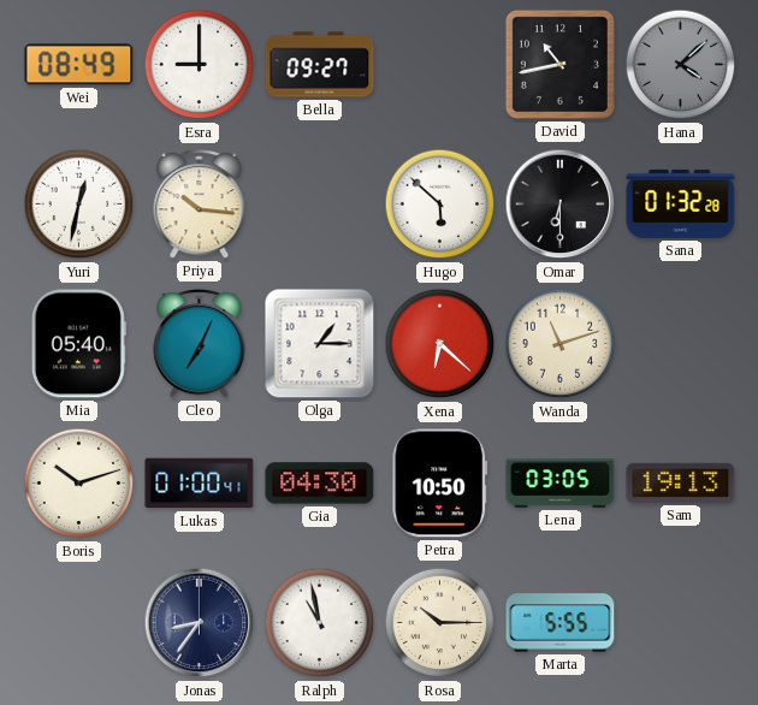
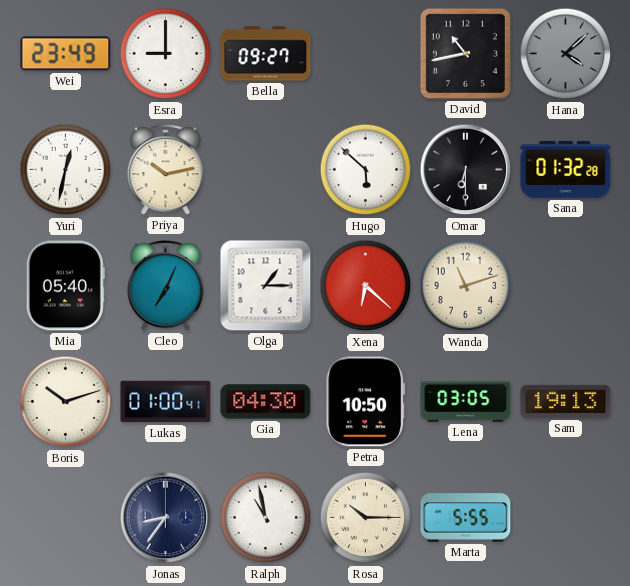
Wei: 08:49 -> 23:49 (66, 54)
Priya: 10:16 -> 10:13 (166, 170)
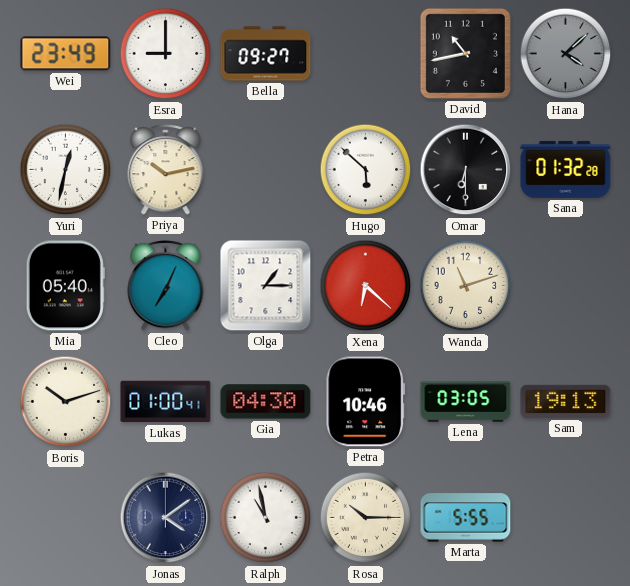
Petra: 10:50 -> 10:46 (366, 402)
Jonas: 8:36 -> 4:09 (166, 518)
